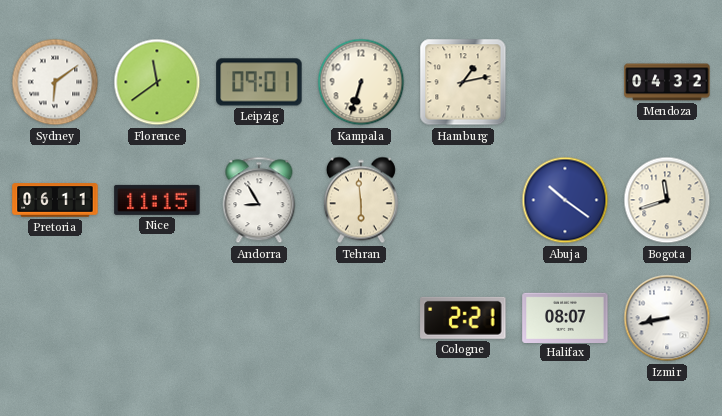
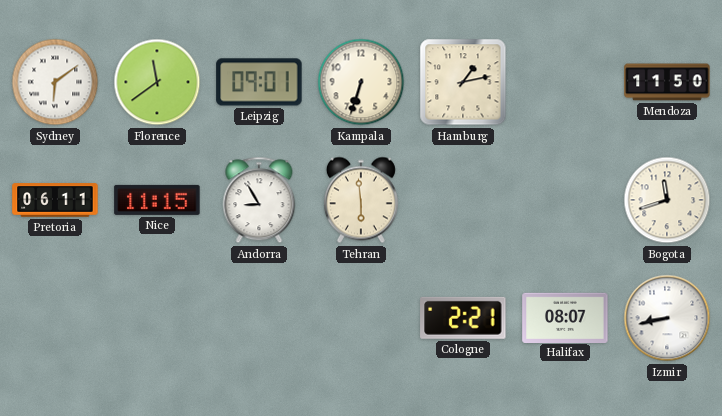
Mendoza: 04:32 -> 11:50 (667, 82)
Abuja: 10:21 -> none (565, 200)
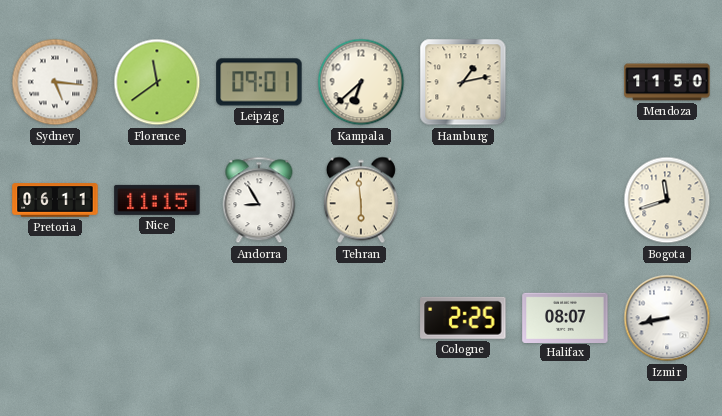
Sydney: 6:09 -> 5:16 (55, 82)
Kampala: 6:33 -> 6:38 (361, 82)
Cologne: 2:21 -> 2:25 (463, 318)
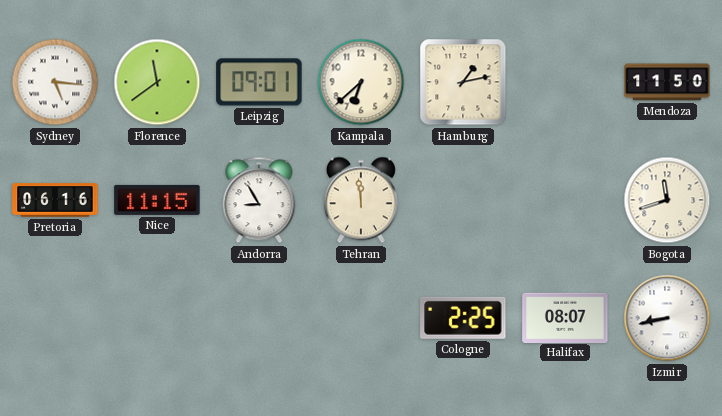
Pretoria: 06:11 -> 06:16 (55, 200)
Tehran: 5:59 -> 11:59 (361, 200)
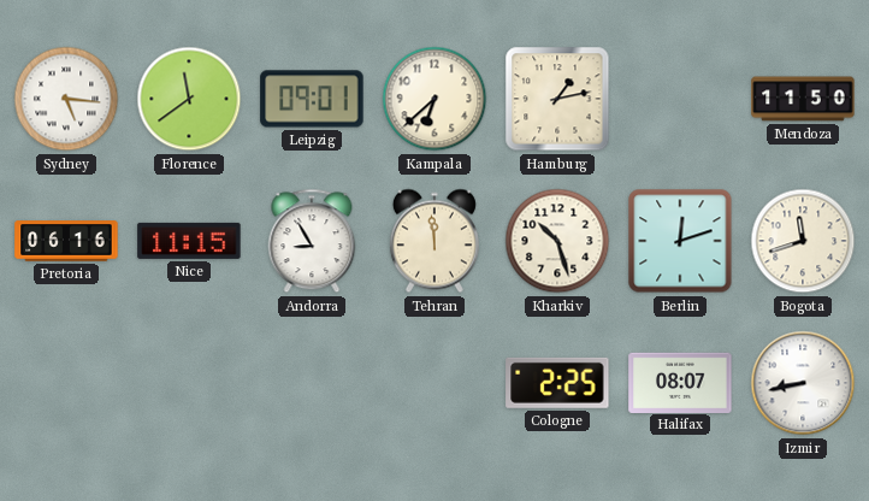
Kharkiv: none -> 10:27 (557, 241)
Berlin: none -> 12:12 (680, 241)
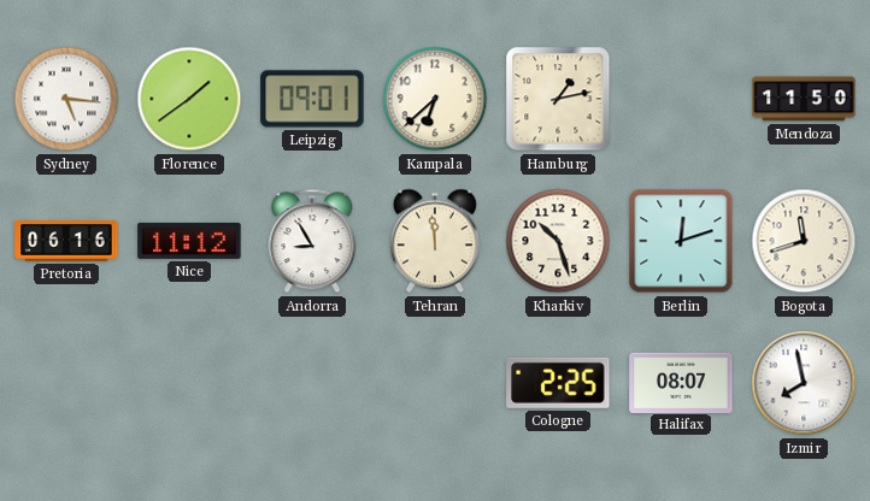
Florence: 11:39 -> 1:39 (189, 99)
Nice: 11:15 -> 11:12 (189, 241)
Izmir: 8:43 -> 7:58 (804, 383)
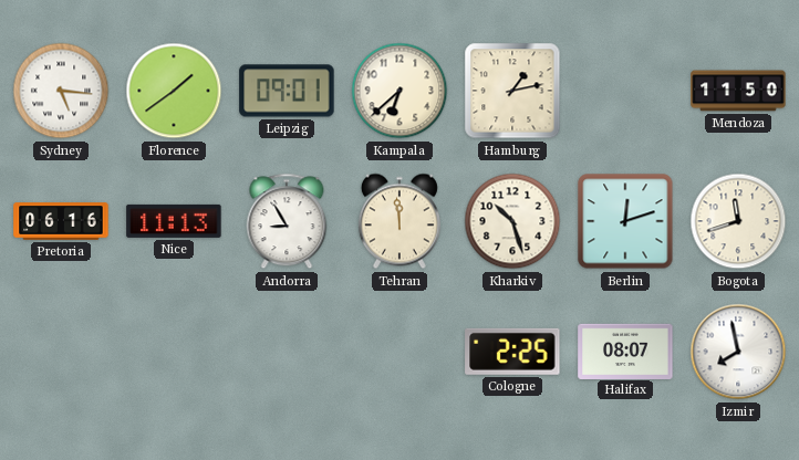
Nice: 11:12 -> 11:13 (174, 221)
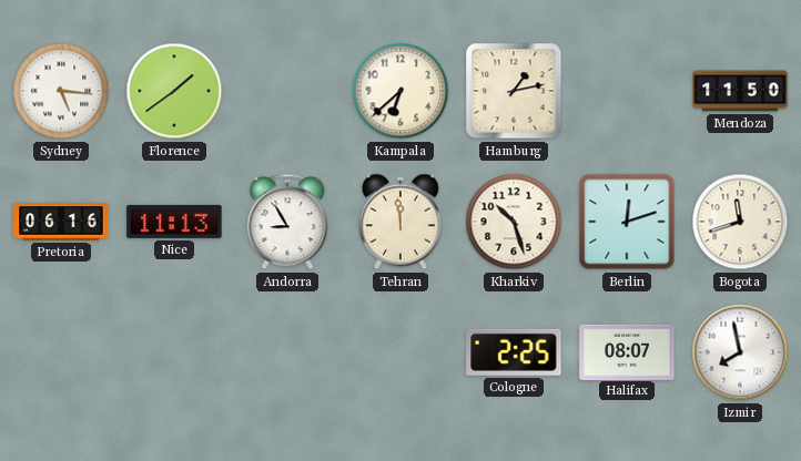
Leipzig: 09:01 -> none (287, 91)
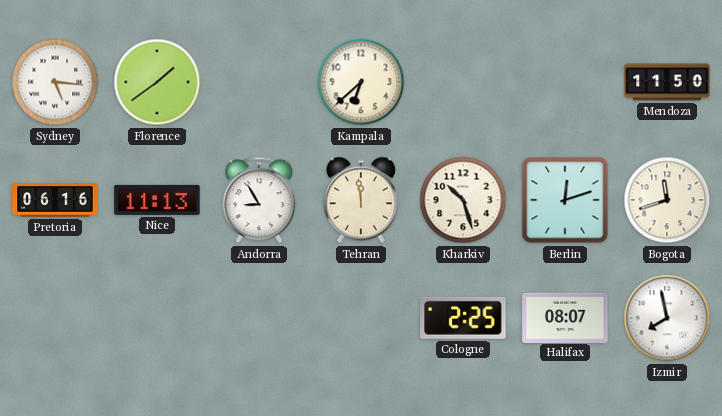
Hamburg: 1:13 -> none (514, 91)
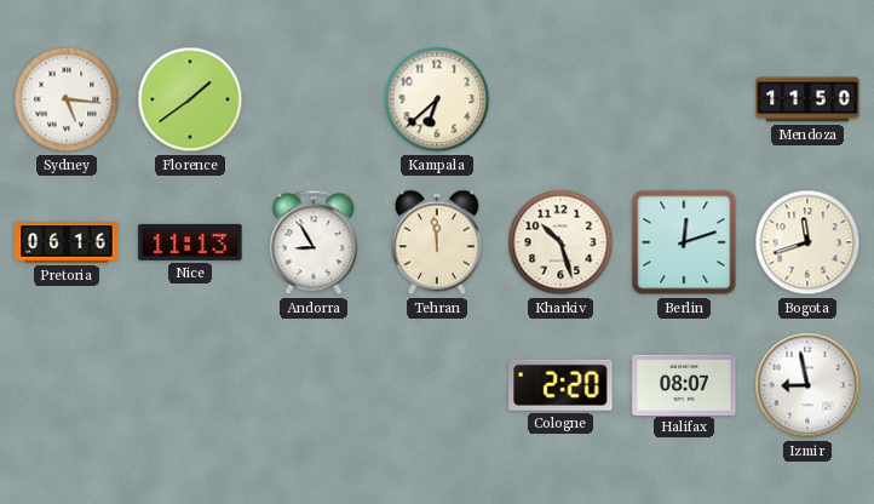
Cologne: 2:25 -> 2:20 (560, 385)
Izmir: 7:58 -> 8:58 (807, 385)
